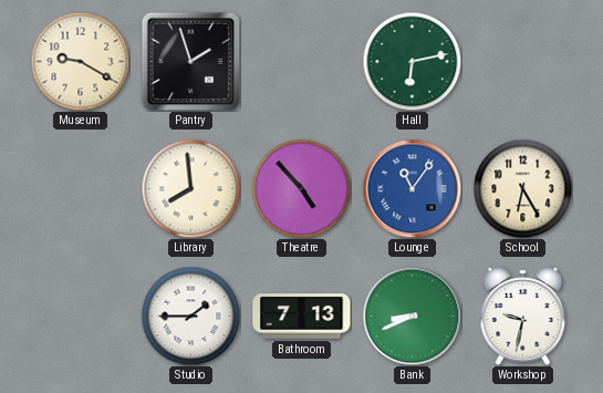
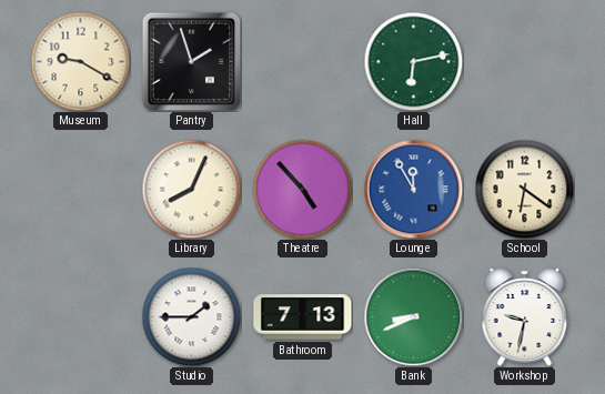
Library: 7:59 -> 8:04 (191, 189)
Lounge: 11:06 -> 11:55 (413, 189)
School: 6:25 -> 6:21 (524, 189)
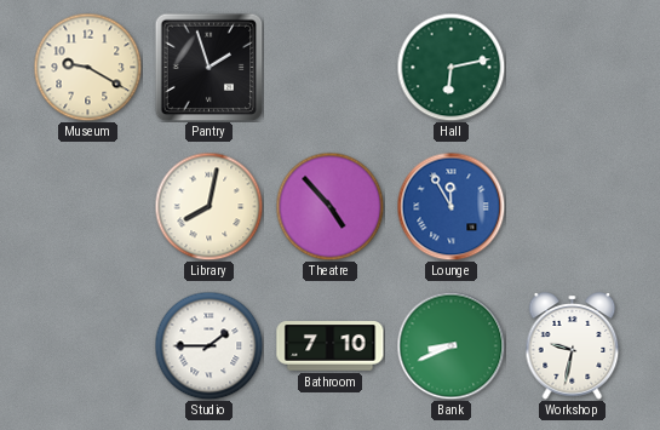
Library: 8:04 -> 8:02 (208, 206)
School: 6:21 -> none (524, 189)
Bathroom: 7:13 -> 7:10 (331, 346)
